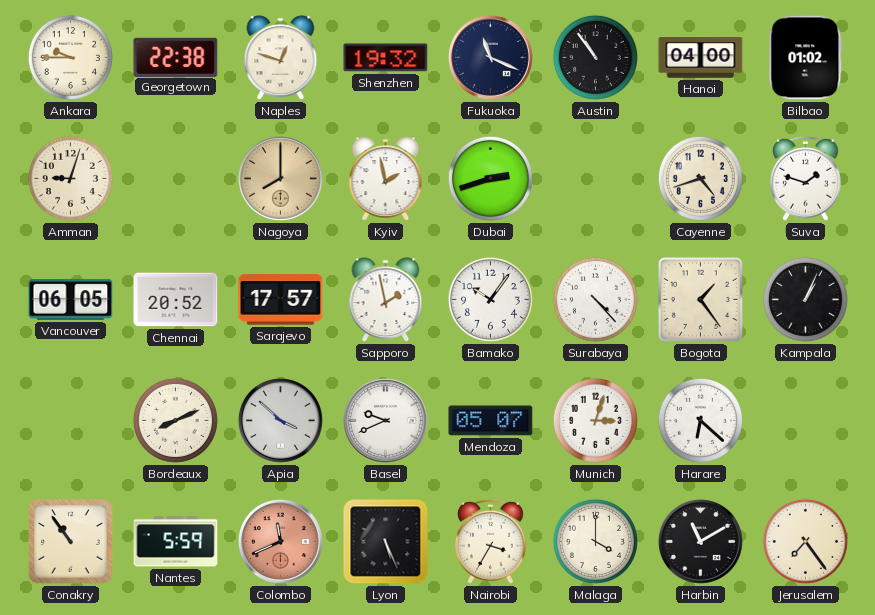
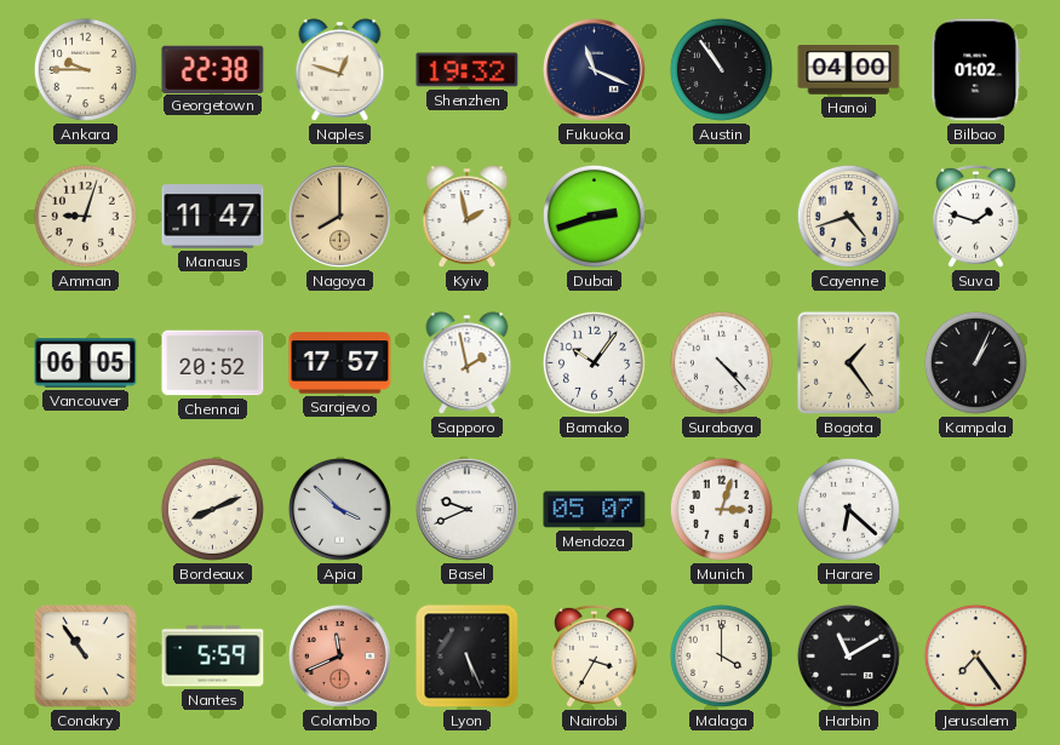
Manaus: none -> 11:47 (213, 217)
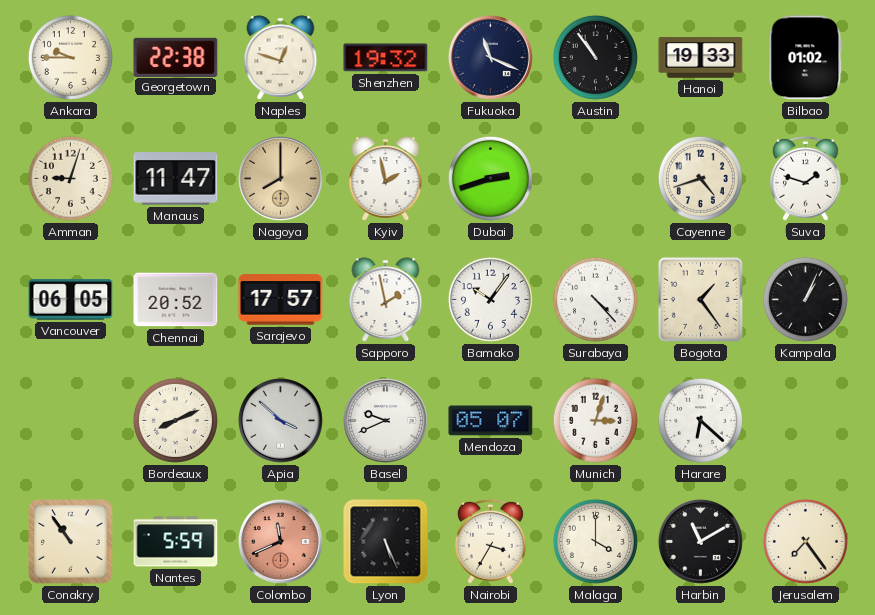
Hanoi: 04:00 -> 19:33 (701, 58)
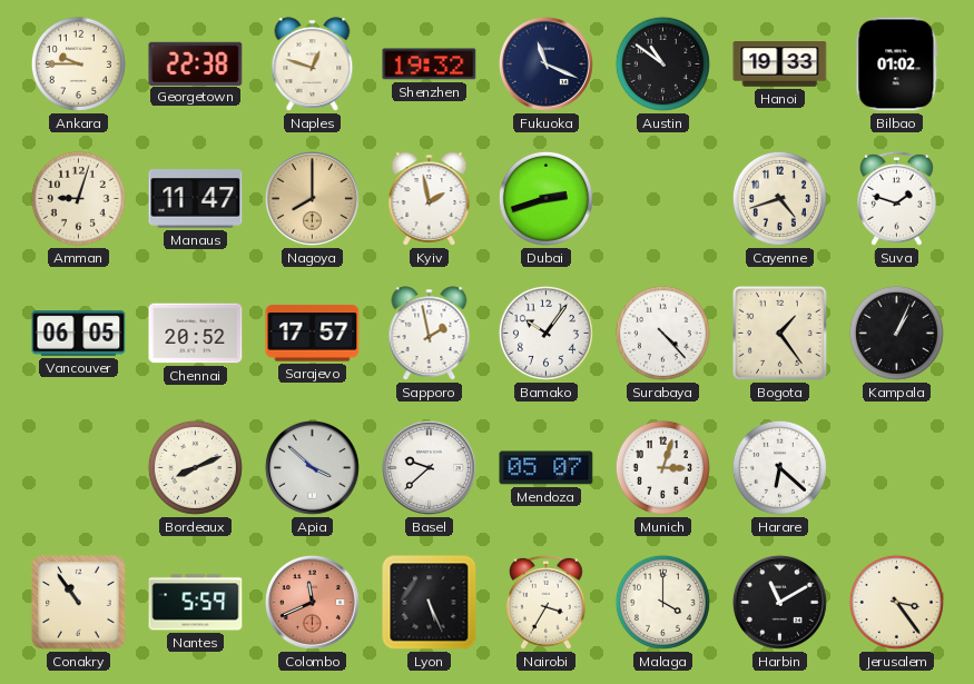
Austin: 10:54 -> 10:51 (662, 63)
Basel: 9:41 -> 9:38 (429, 467)
Jerusalem: 7:24 -> 3:24 (896, 602)
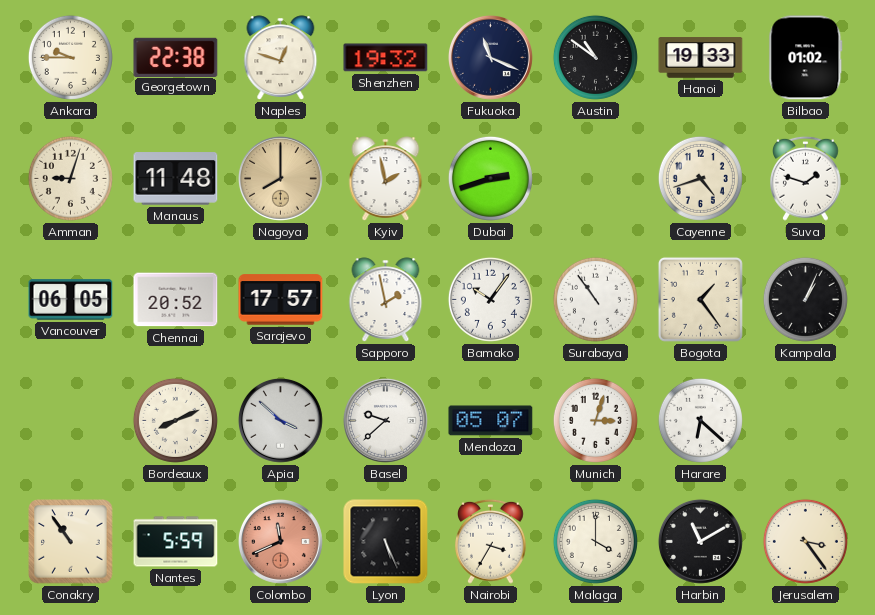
Manaus: 11:47 -> 11:48 (176, 179)
Surabaya: 4:23 -> 10:54 (595, 299)
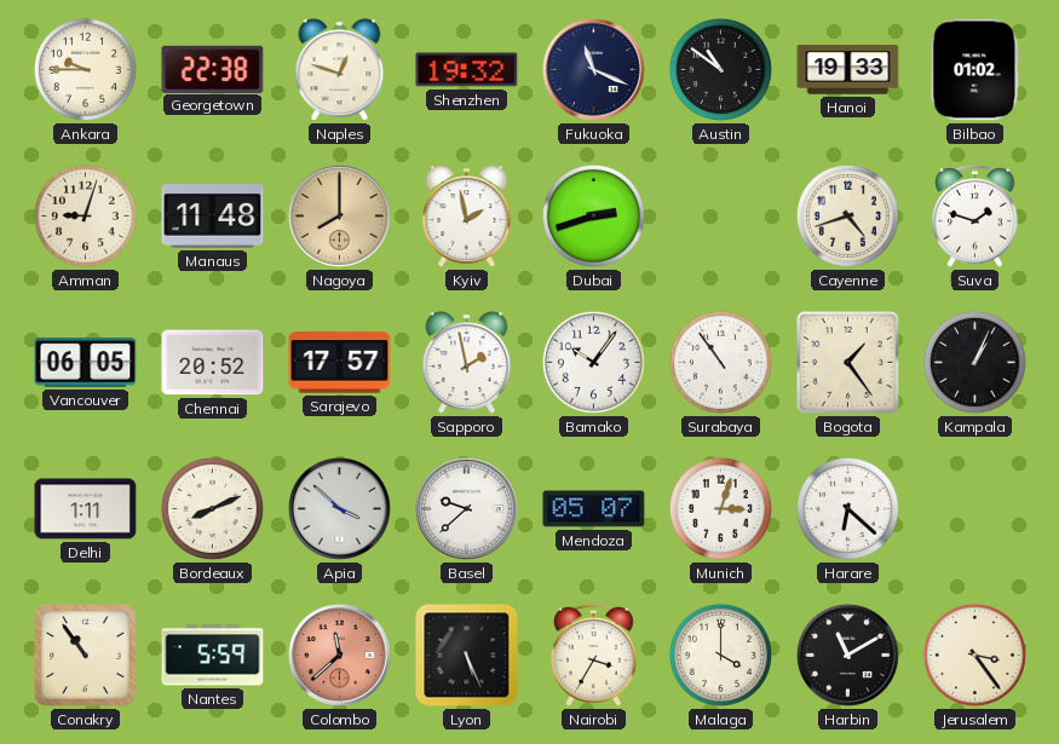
Delhi: none -> 1:11 (86, 509)
Colombo: 11:41 -> 11:38 (339, 654)
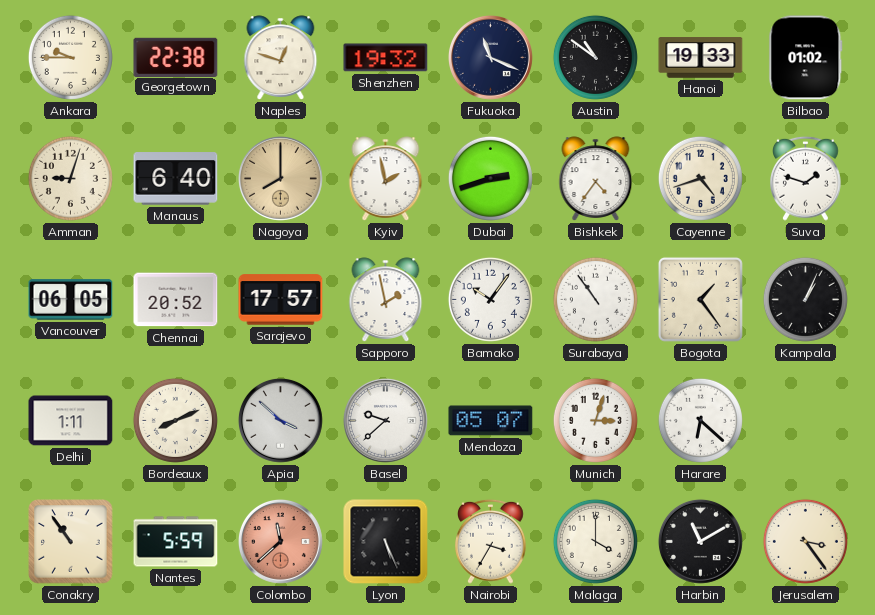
Manaus: 11:48 -> 6:40 (176, 179)
Bishkek: none -> 4:36 (596, 179)
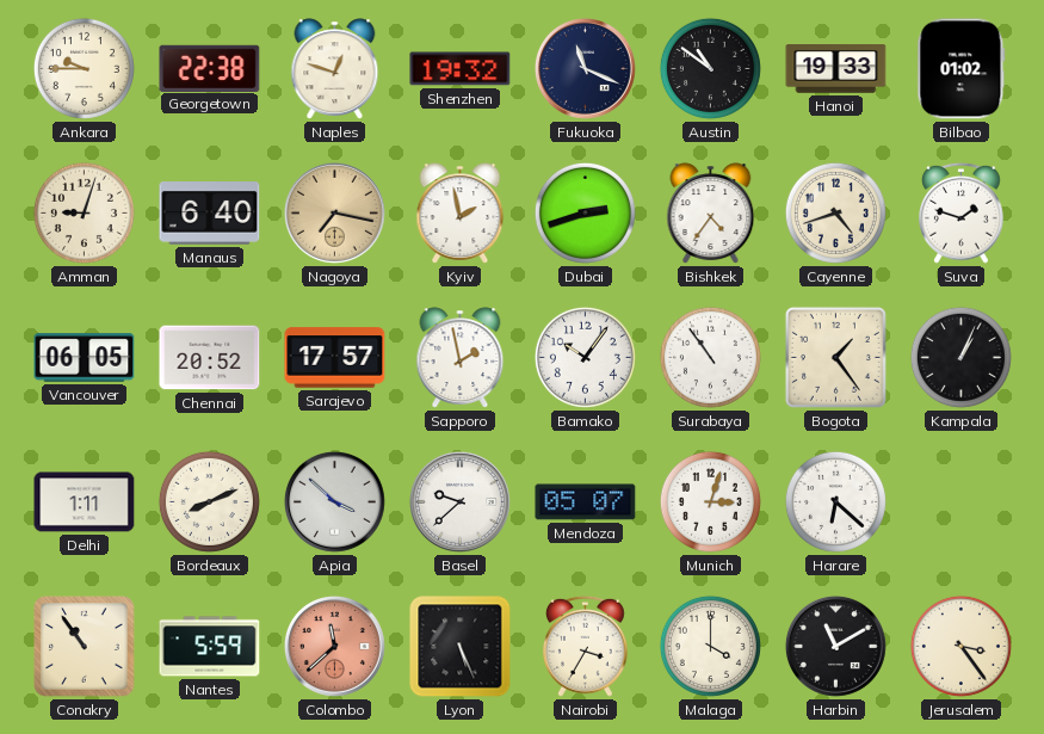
Nagoya: 8:00 -> 7:17 (334, 212)
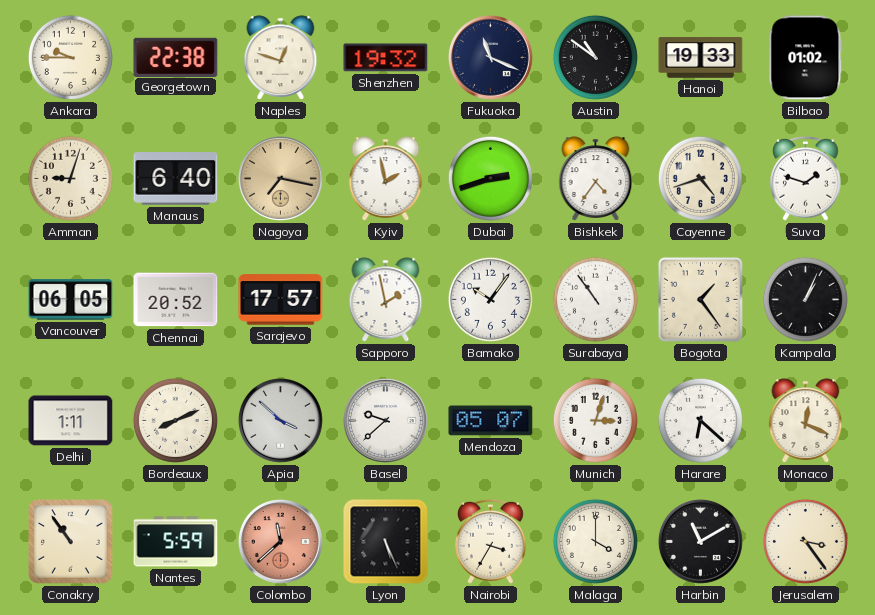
Monaco: none -> 12:19 (806, 421)
